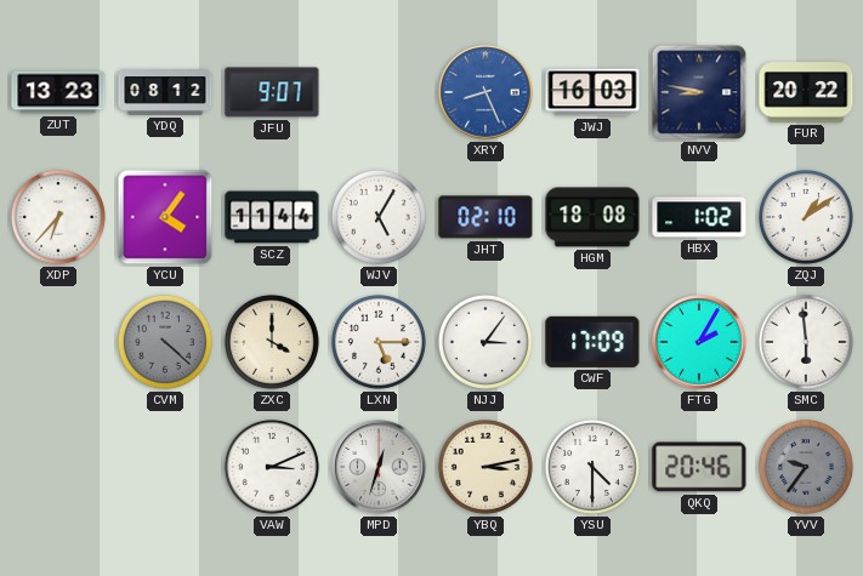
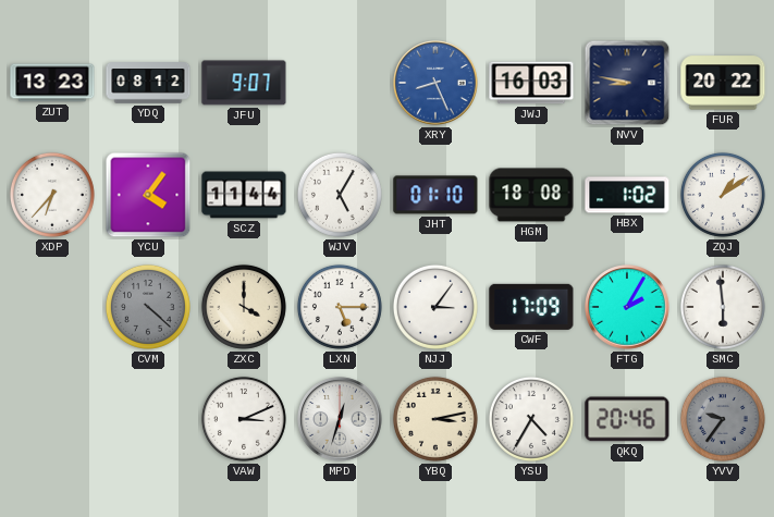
JHT: 02:10 -> 01:10 (435, 195)
YSU: 4:30 -> 4:35 (531, 419)
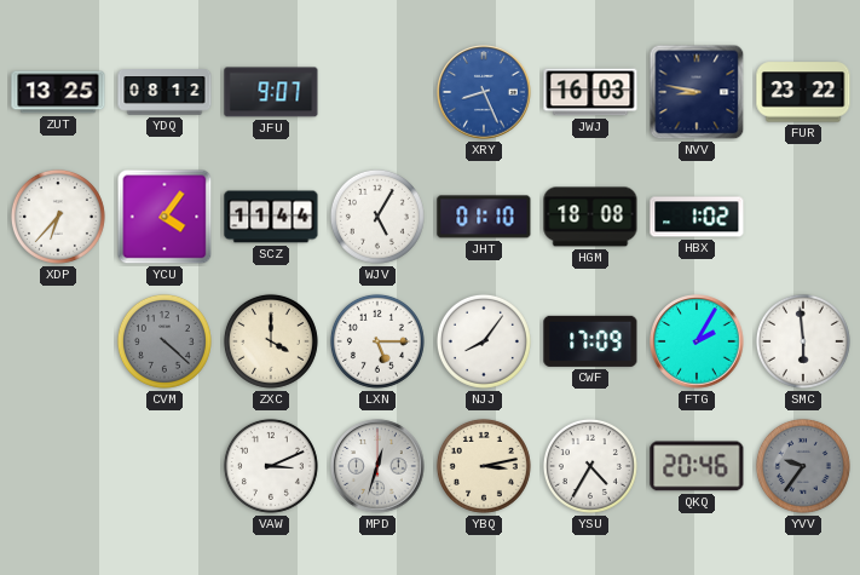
ZUT: 13:23 -> 13:25 (58, 92)
FUR: 20:22 -> 23:22 (803, 92)
ZQJ: 1:09 -> none (723, 195)
NJJ: 3:06 -> 8:06 (484, 341)
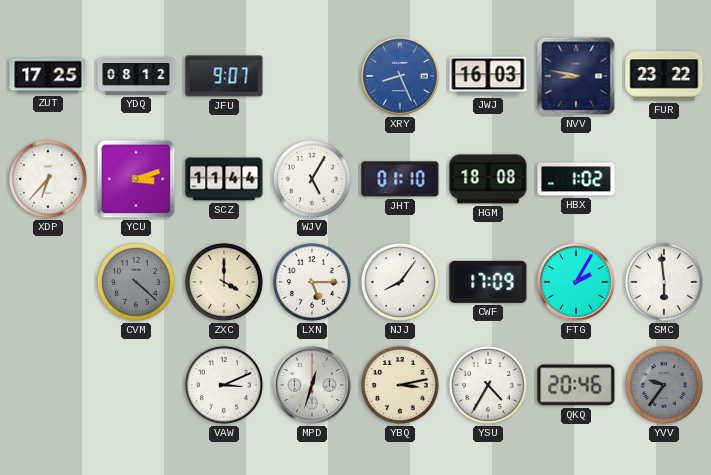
ZUT: 13:25 -> 17:25 (48, 76)
YCU: 4:06 -> 3:12 (136, 179)
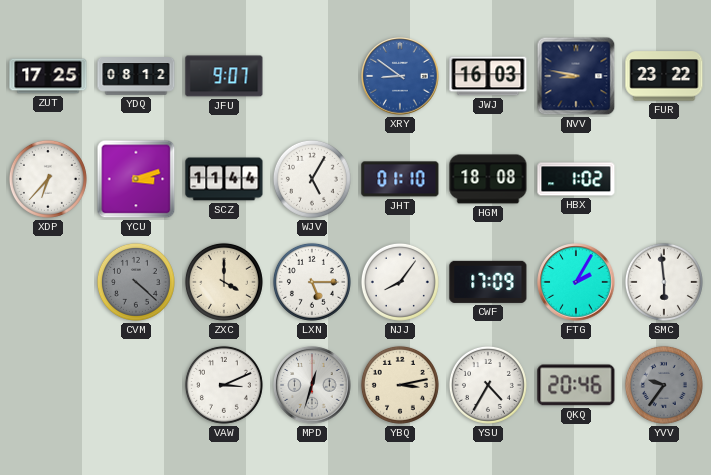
XRY: 8:26 -> 8:51 (400, 76)
